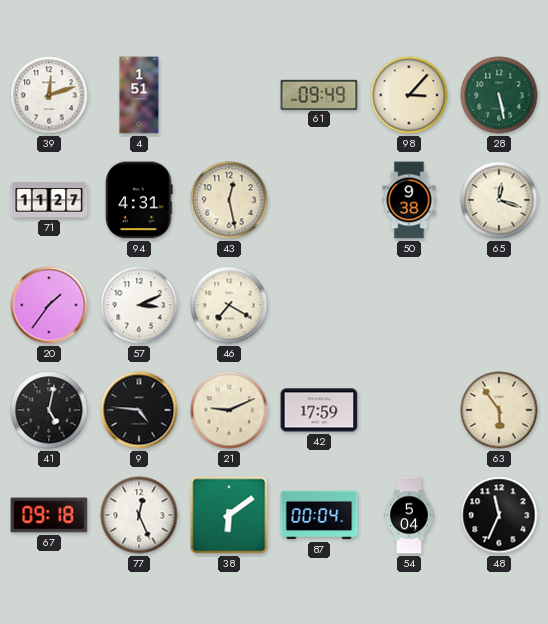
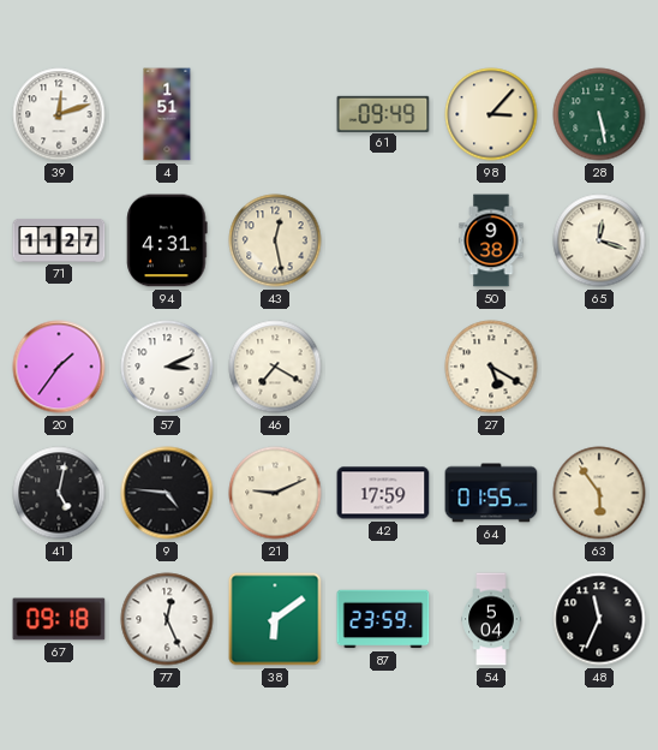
27: none -> 5:20 (491, 367)
64: none -> 01:55 (491, 493)
87: 00:04 -> 23:59 (383, 619)
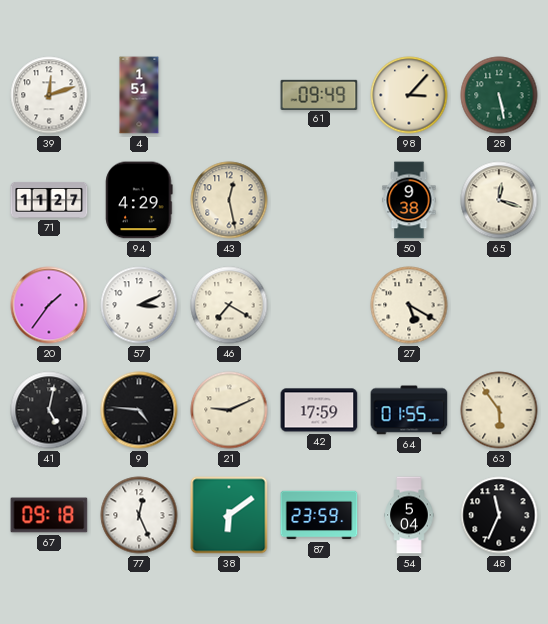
94: 4:31 -> 4:29 (139, 200)
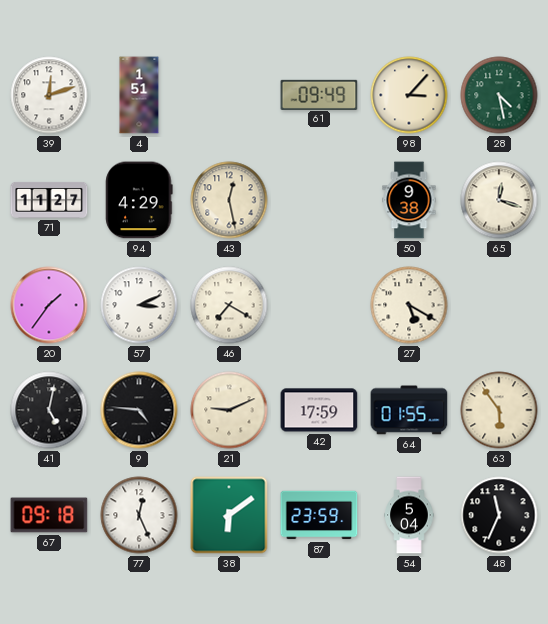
28: 5:28 -> 4:28 (499, 95)
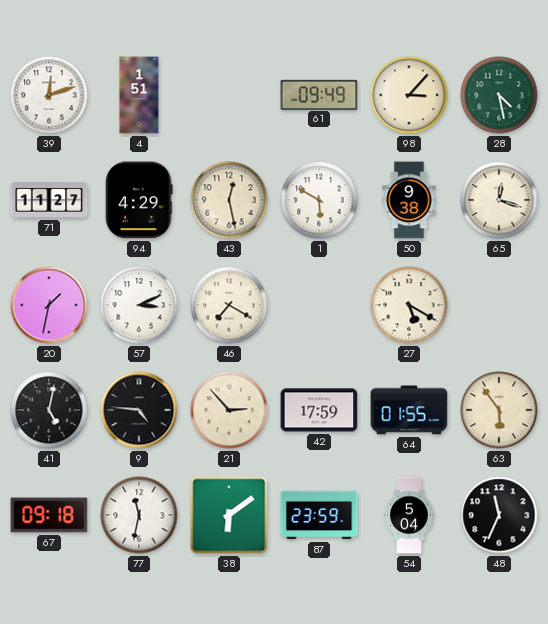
1: none -> 5:50 (319, 200)
20: 1:36 -> 1:32 (49, 305)
21: 9:11 -> 2:53 (229, 410)
77: 12:26 -> 11:32 (139, 515)
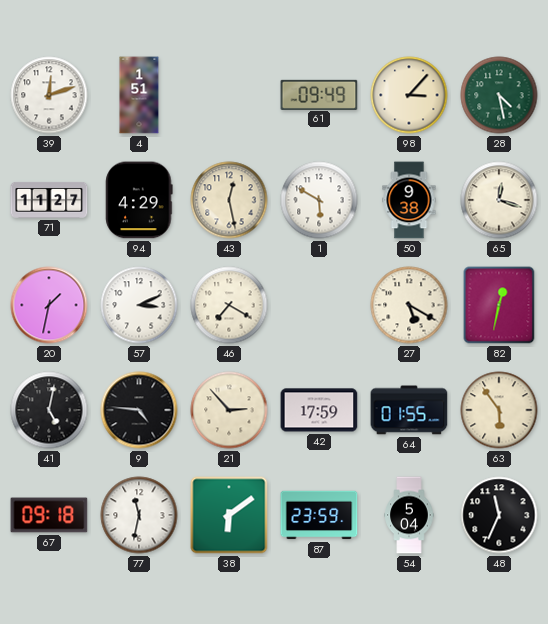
82: none -> 12:32 (499, 305)
